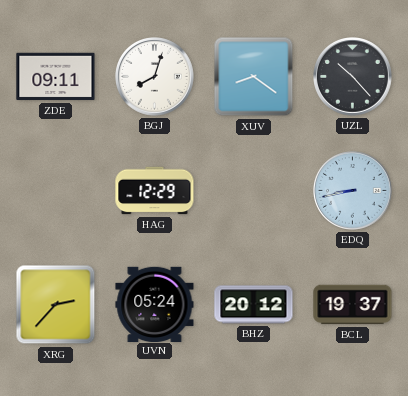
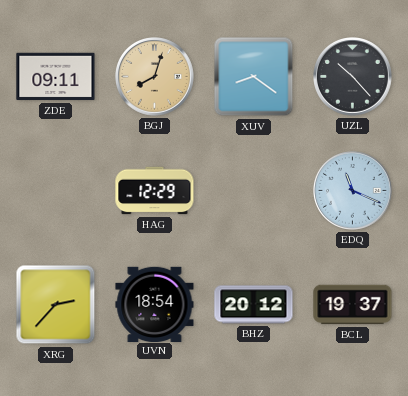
BGJ dial: white -> champagne (155, 77)
EDQ: 8:43 -> 11:19 (353, 191)
UVN: 05:24 -> 18:54 (155, 304)
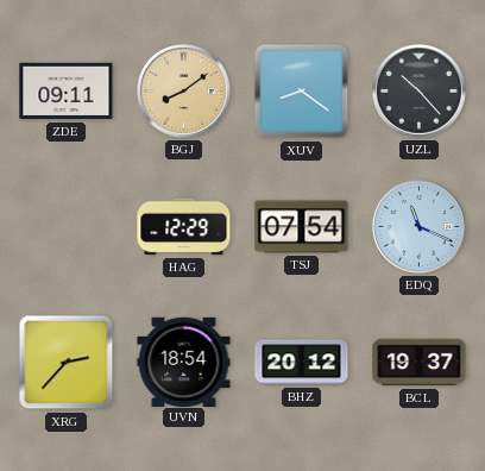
BGJ: 8:03 -> 8:09 (184, 92)
TSJ: none -> 07:54 (302, 227)
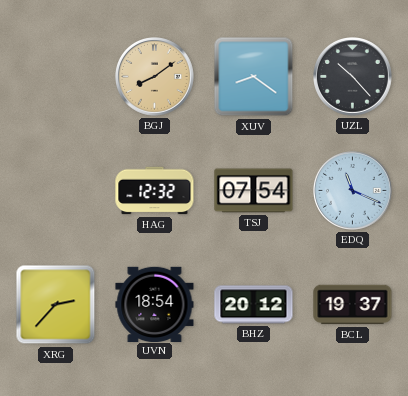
ZDE: 09:11 -> none (67, 92)
HAG: 12:29 -> 12:32 (155, 191)
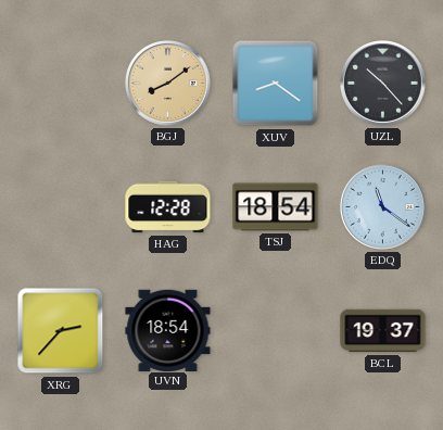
HAG: 12:32 -> 12:28 (168, 207)
TSJ: 07:54 -> 18:54 (276, 207)
EDQ: 11:19 -> 11:21 (383, 207)
BHZ: 20:12 -> none (254, 305)
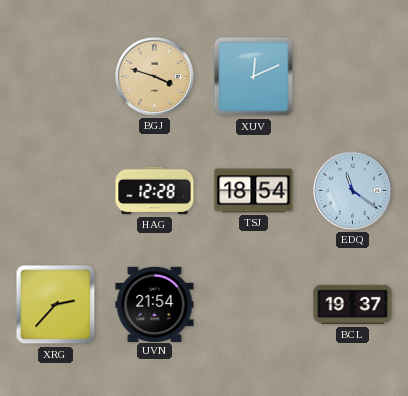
BGJ: 8:09 -> 3:48 (155, 77)
XUV: 8:21 -> 12:11 (254, 77)
UZL: 10:23 -> none (383, 84)
UVN: 18:54 -> 21:54 (155, 304)
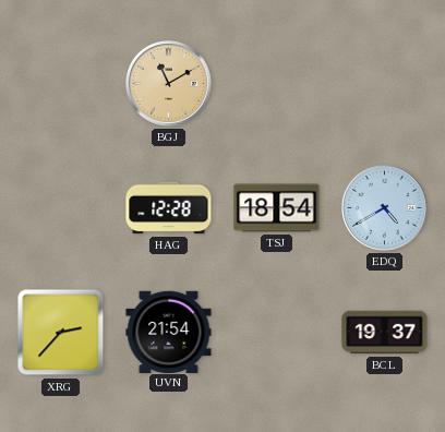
BGJ: 3:48 -> 11:10 (169, 84)
XUV: 12:11 -> none (254, 77)
EDQ: 11:21 -> 4:40 (385, 208)
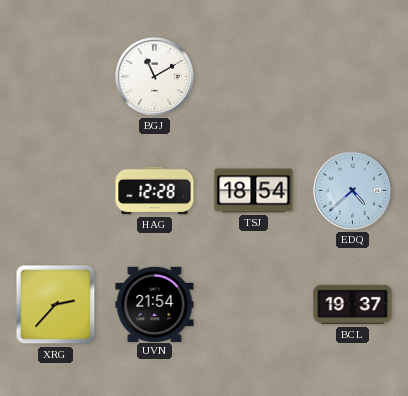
BGJ dial: champagne -> white (155, 77)
EDQ: 4:40 -> 4:38 (353, 191)
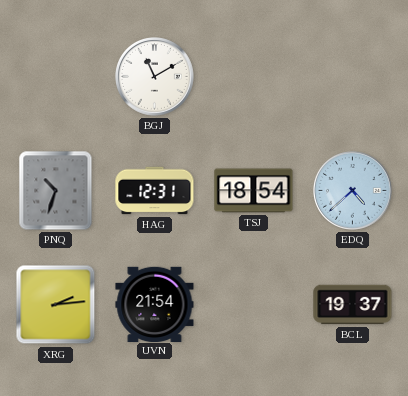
PNQ: none -> 10:33 (56, 191)
HAG: 12:28 -> 12:31 (155, 191)
XRG: 2:37 -> 2:14 (56, 305)
